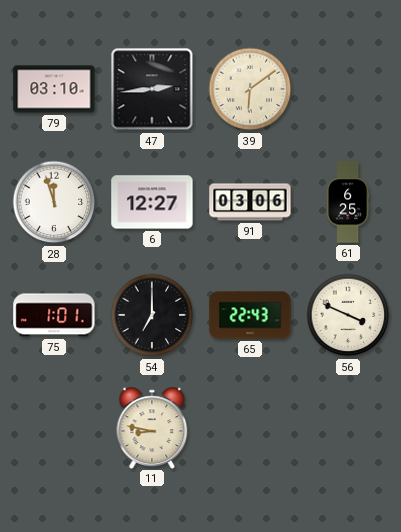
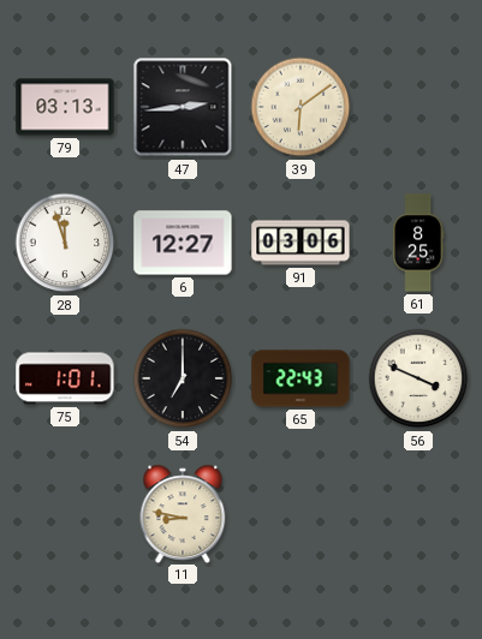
79: 03:10 -> 03:13 (65, 107)
61: 6:25 -> 8:25 (418, 243)
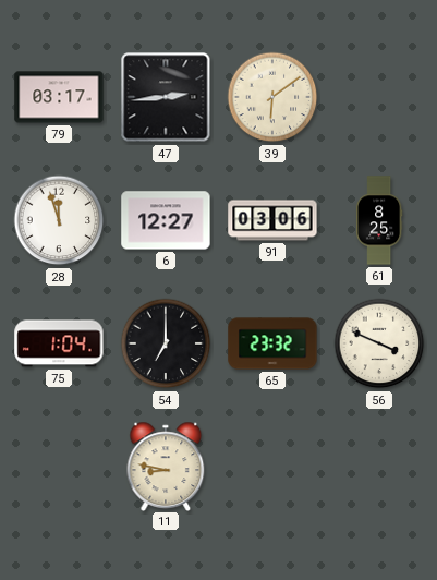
79: 03:13 -> 03:17 (59, 97)
75: 1:01 -> 1:04 (59, 343)
65: 22:43 -> 23:32 (272, 343)
